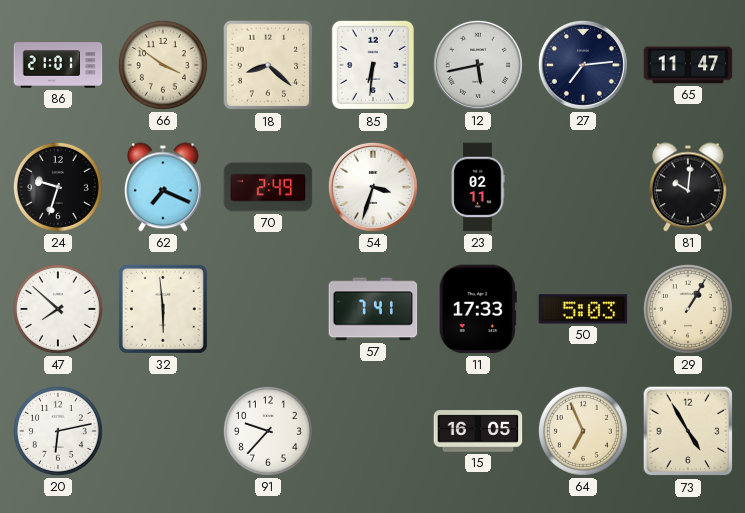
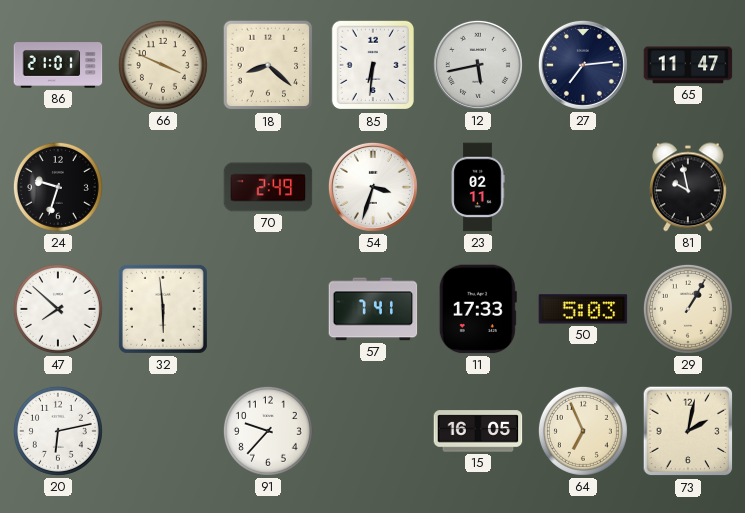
66: 3:51 -> 3:49 (163, 65)
62: 7:19 -> none (163, 187)
81: 10:01 -> 9:58 (688, 187)
73: 4:55 -> 2:02 (688, 431)
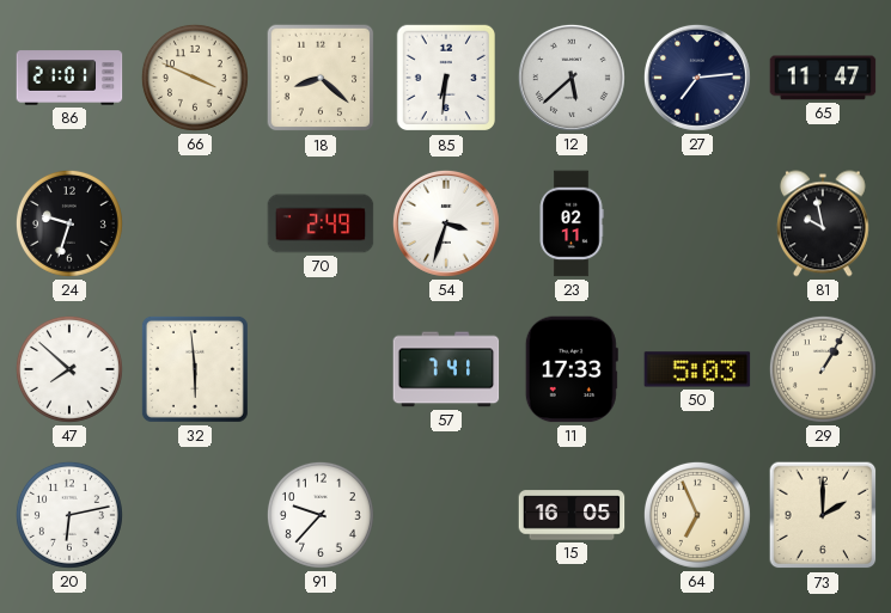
12: 5:43 -> 5:38 (572, 78)
73: 2:02 -> 2:00 (823, 515)
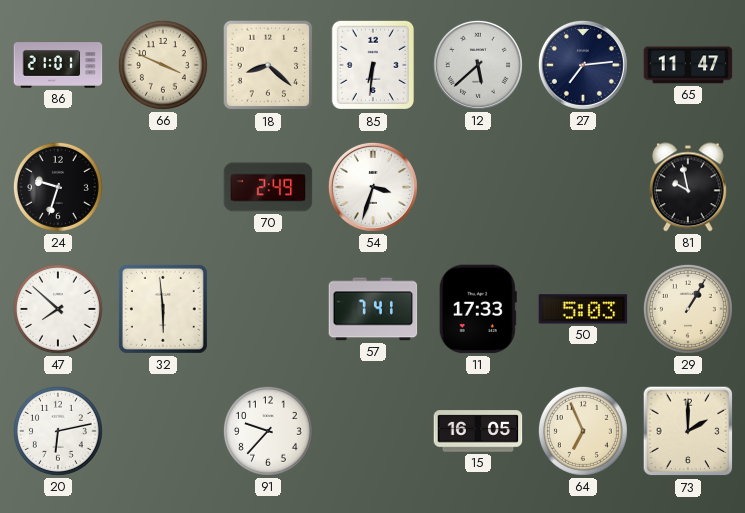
23: 02:11 -> none (572, 223)
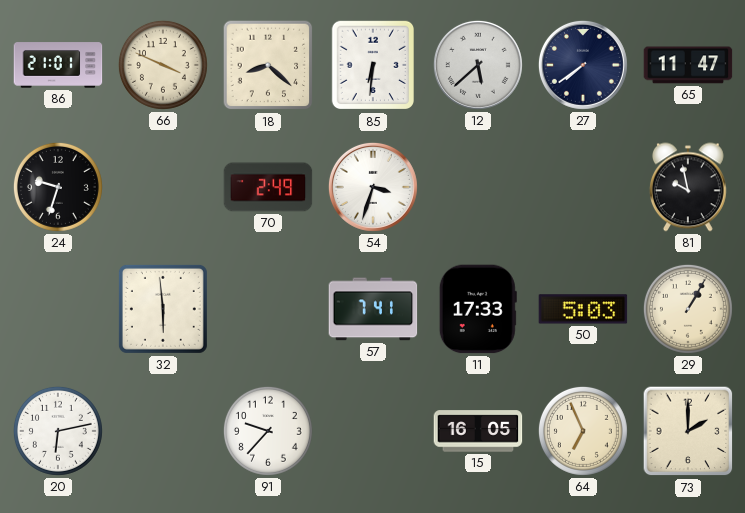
27: 7:14 -> 7:39 (583, 65)
47: 7:52 -> none (58, 309)
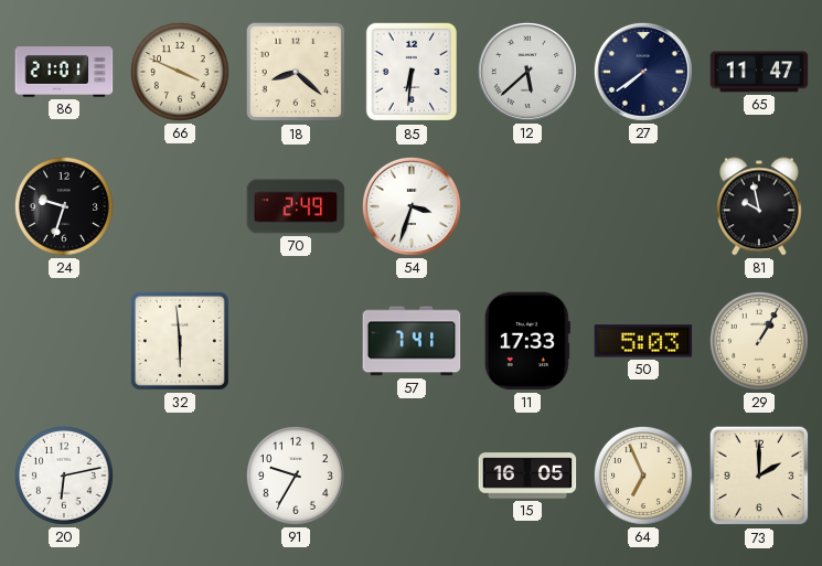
91: 9:37 -> 9:35 (296, 476)
